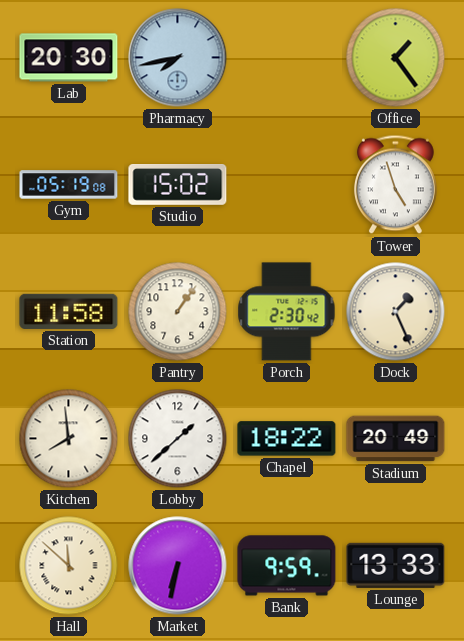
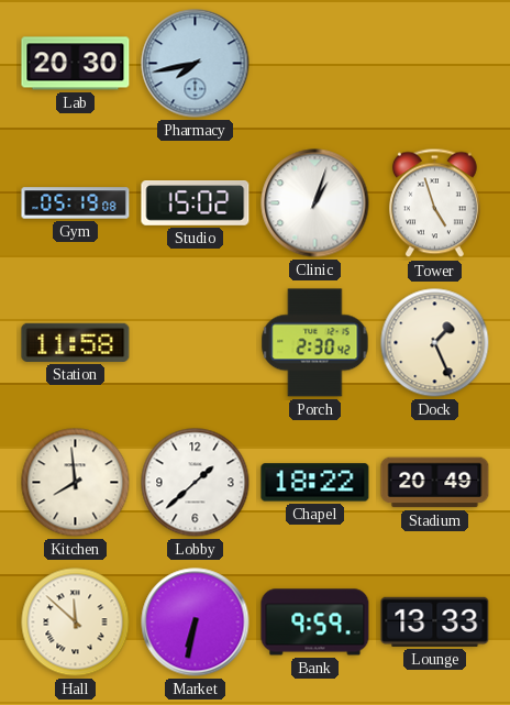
Office: 1:24 -> none (396, 58)
Clinic: none -> 1:03 (315, 203)
Pantry: 1:06 -> none (178, 312)
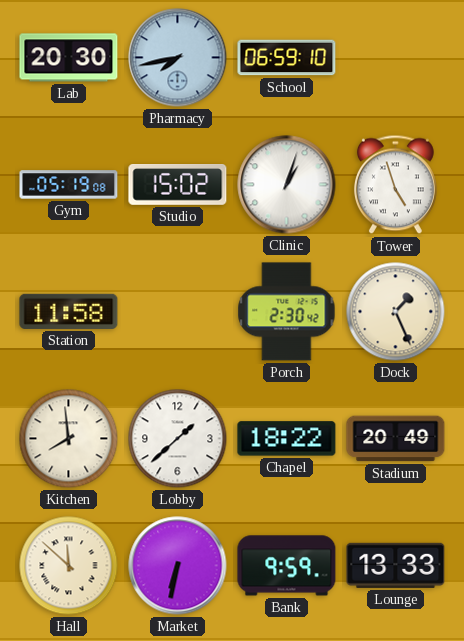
School: none -> 06:59 (287, 58)
